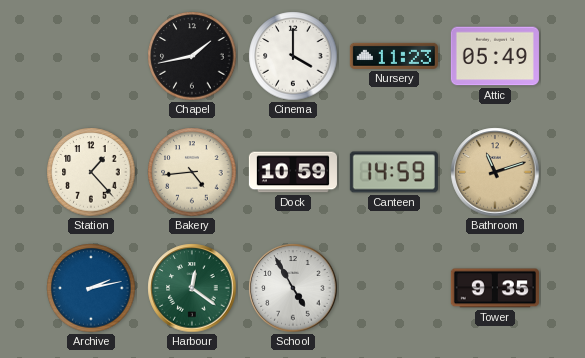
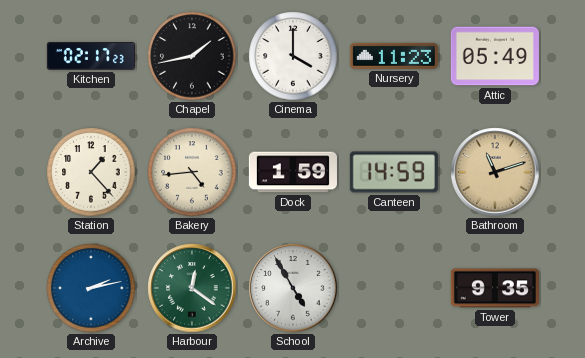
Kitchen: none -> 02:17 (91, 56)
Dock: 10:59 -> 1:59 (293, 172)
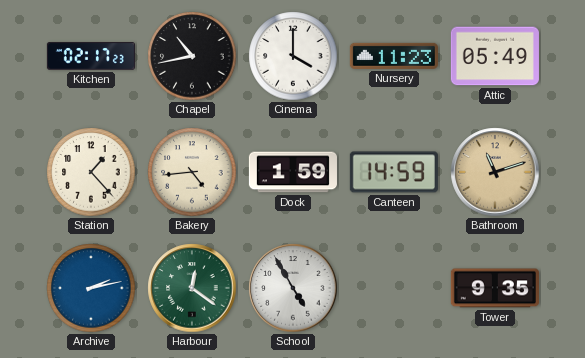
Chapel: 1:43 -> 10:43 (192, 56)
